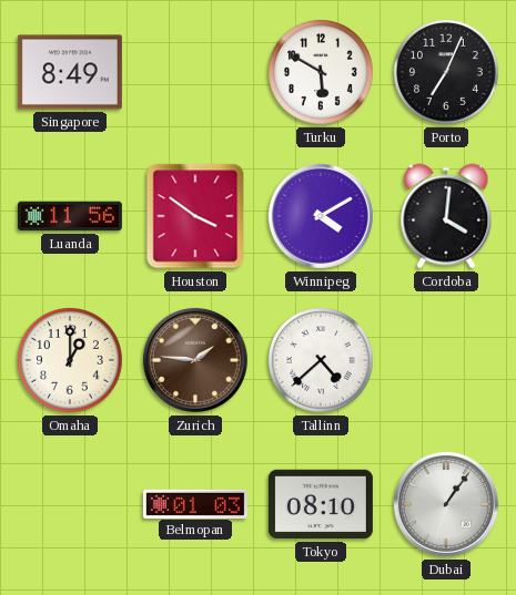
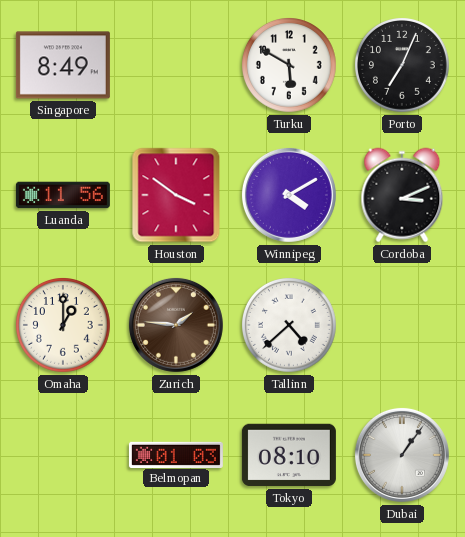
Cordoba: 4:01 -> 3:11 (402, 195)
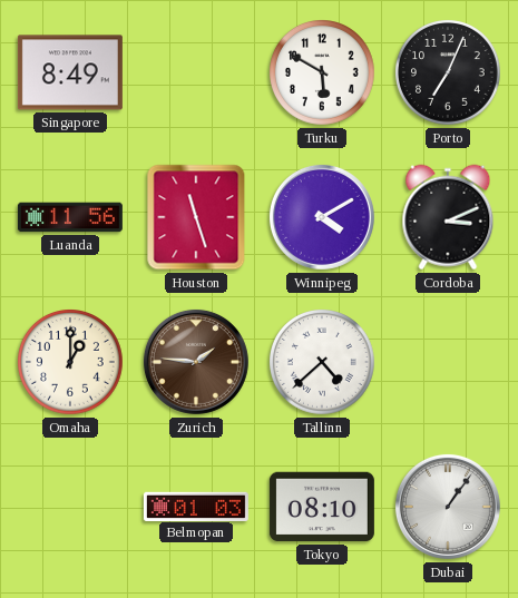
Houston: 3:51 -> 11:27 (196, 217)
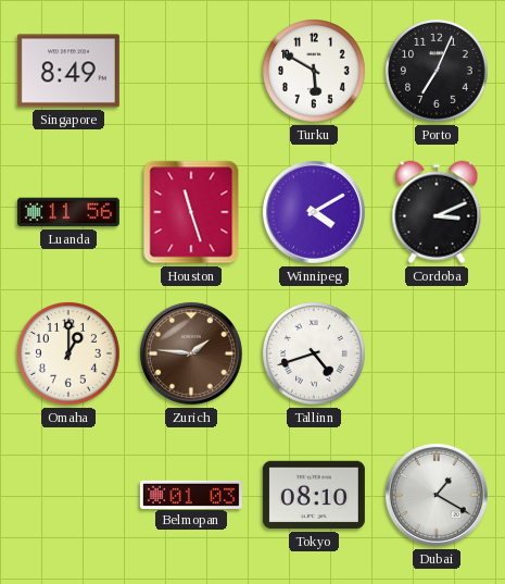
Tallinn: 4:38 -> 4:42 (315, 355)
Dubai: 1:06 -> 1:20 (437, 495)
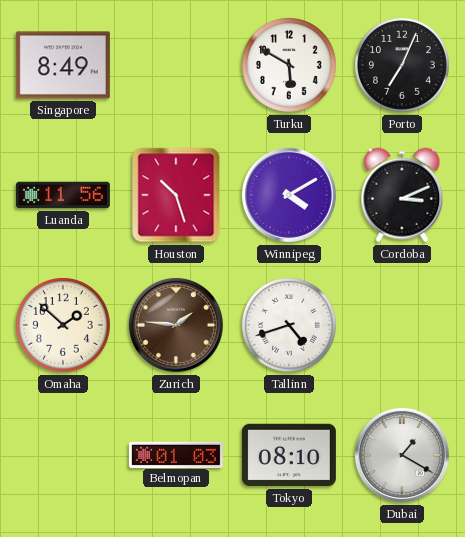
Houston: 11:27 -> 10:27 (176, 195)
Omaha: 1:00 -> 1:52 (64, 326)
